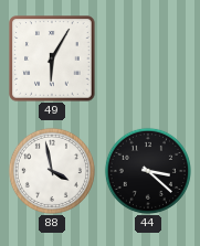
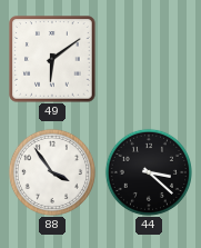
49: 6:05 -> 6:09 (52, 59)
88: 3:58 -> 3:54 (52, 172)
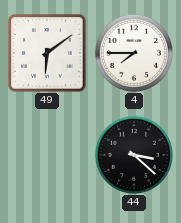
4: none -> 7:45 (134, 53)
88: 3:54 -> none (52, 172)
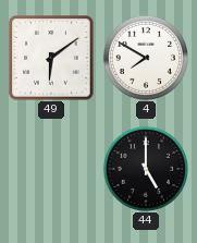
4: 7:45 -> 7:50 (146, 58)
44: 3:22 -> 5:00 (146, 169)
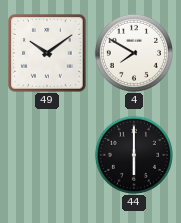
49: 6:09 -> 10:09 (47, 53)
44: 5:00 -> 6:00 (134, 155)
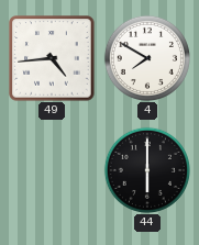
49: 10:09 -> 4:44 (52, 58)
